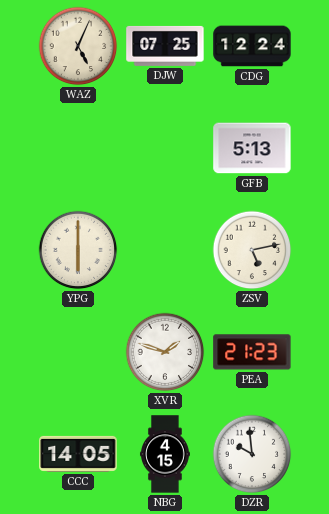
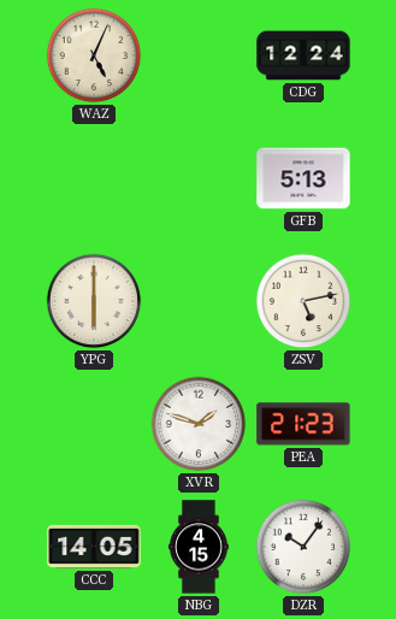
DJW: 07:25 -> none (165, 46)
DZR: 9:59 -> 10:06 (303, 547)
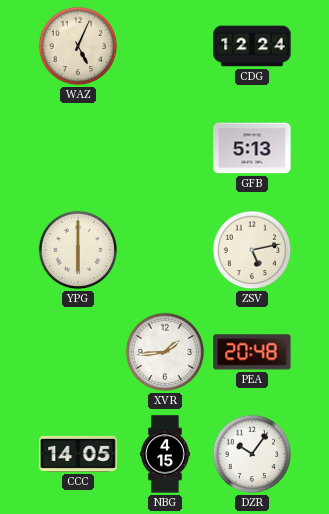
XVR: 1:48 -> 1:44 (165, 352)
PEA: 21:23 -> 20:48 (252, 352)
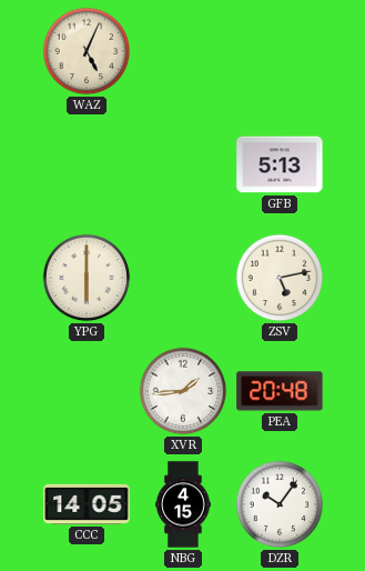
CDG: 12:24 -> none (252, 46)
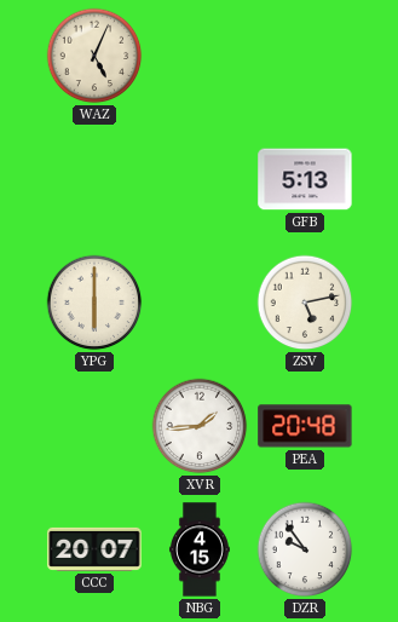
CCC: 14:05 -> 20:07 (94, 549)
DZR: 10:06 -> 9:54 (305, 549)
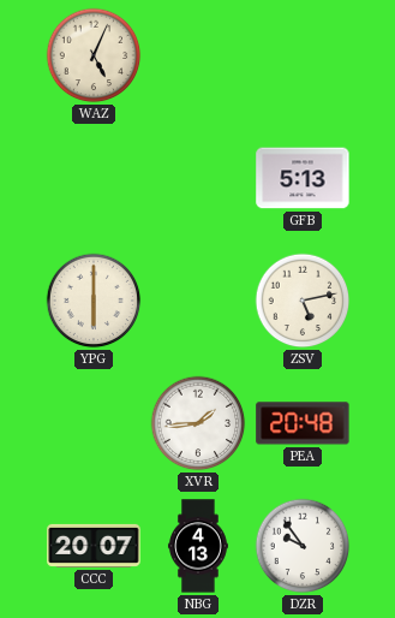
NBG: 4:15 -> 4:13 (198, 546)
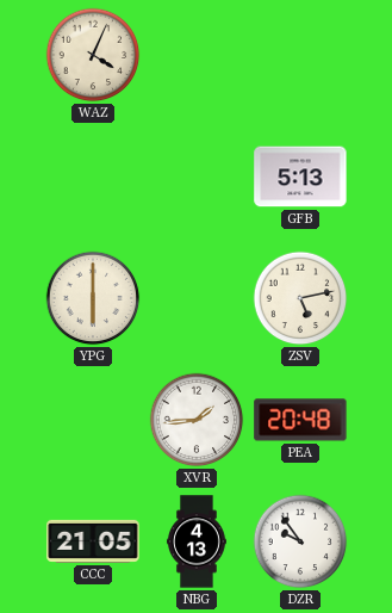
WAZ: 5:04 -> 4:04 (93, 55)
CCC: 20:07 -> 21:05 (93, 541)
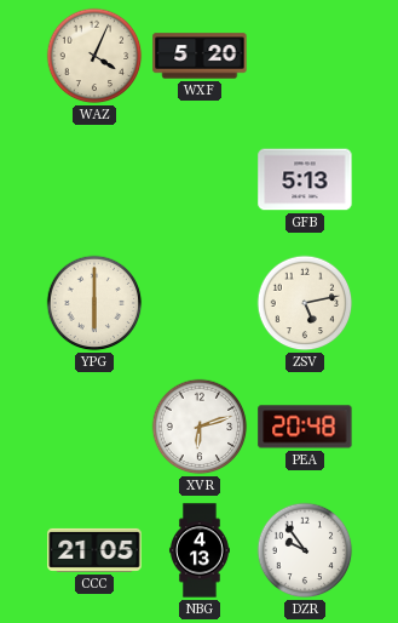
WXF: none -> 5:20 (200, 56)
XVR: 1:44 -> 6:12 (200, 427)
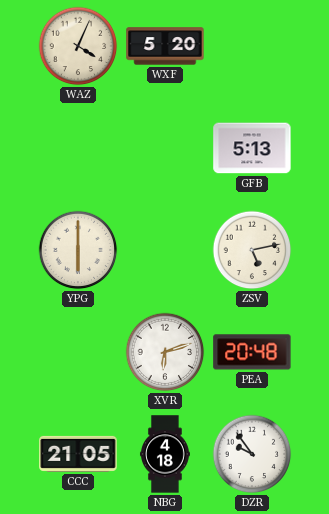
NBG: 4:13 -> 4:18 (165, 454)
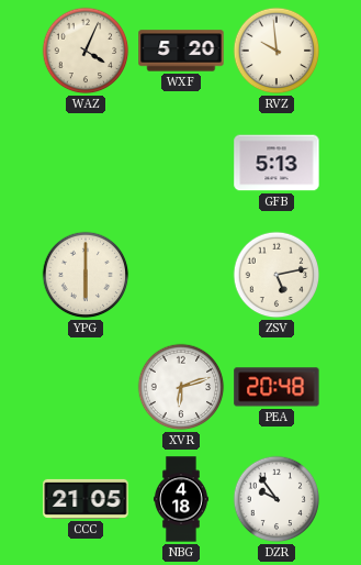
RVZ: none -> 9:59 (277, 51)
